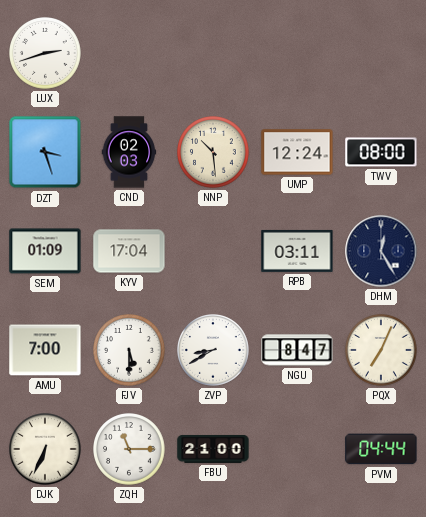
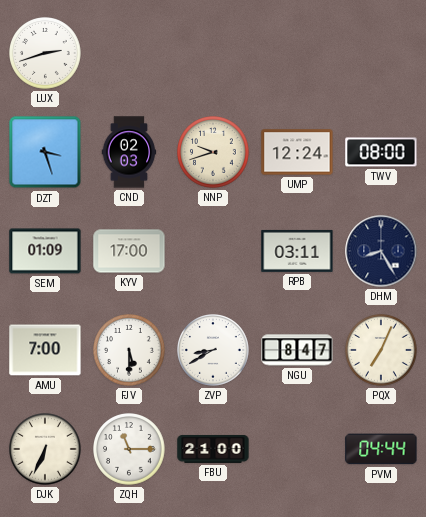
NNP: 10:29 -> 9:42 (214, 153)
KYV: 17:04 -> 17:00 (129, 251)
DHM: 12:25 -> 8:25 (381, 251)
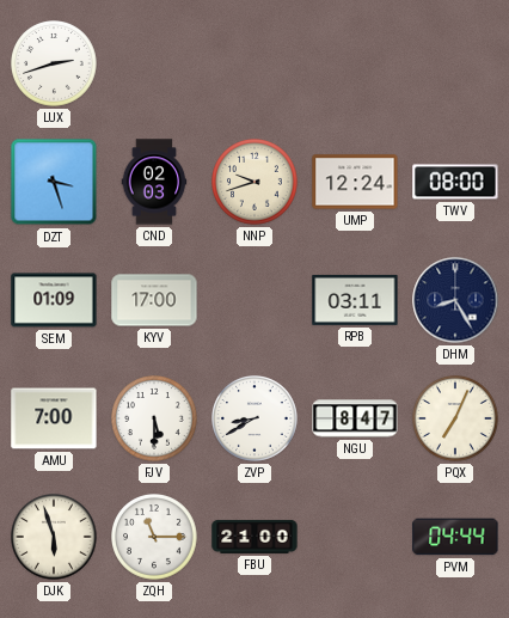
DJK: 6:34 -> 5:57 (55, 538)
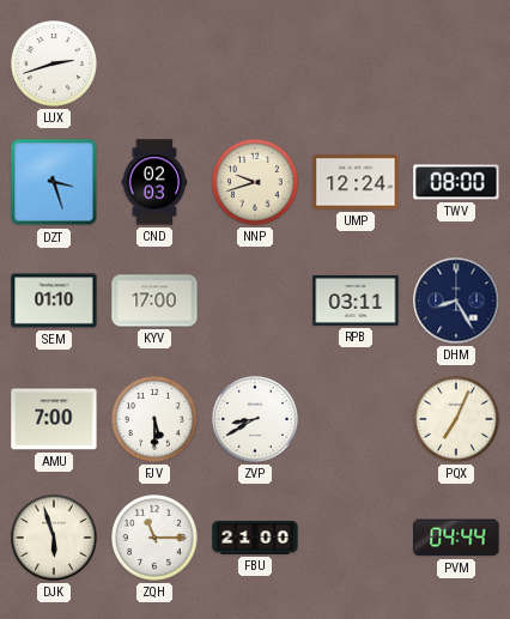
SEM: 01:09 -> 01:10 (54, 301)
NGU: 8:47 -> none (355, 418)
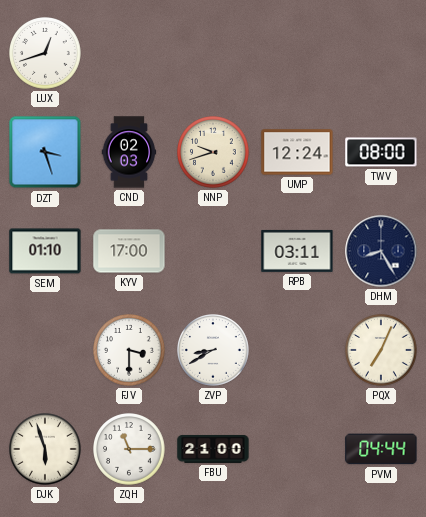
LUX: 2:42 -> 12:42 (46, 54)
AMU: 7:00 -> none (54, 419)
FJV: 5:30 -> 3:30 (130, 351)
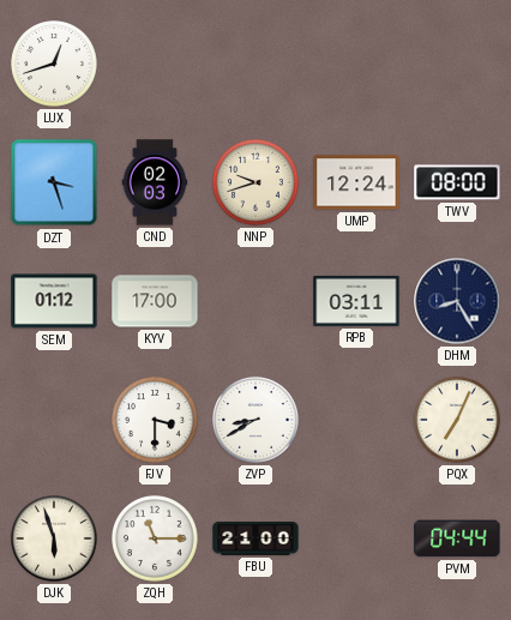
SEM: 01:10 -> 01:12 (54, 301)
